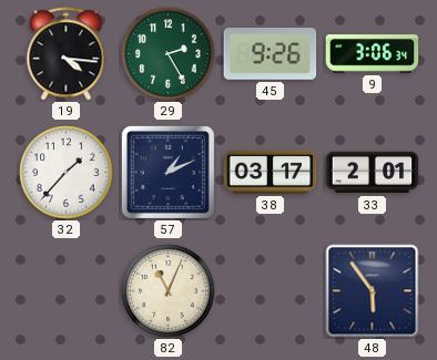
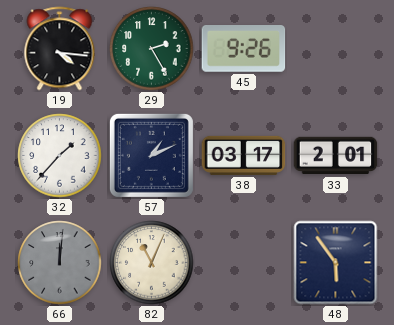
9: 3:06 -> none (373, 54)
66: none -> 12:01 (60, 263)
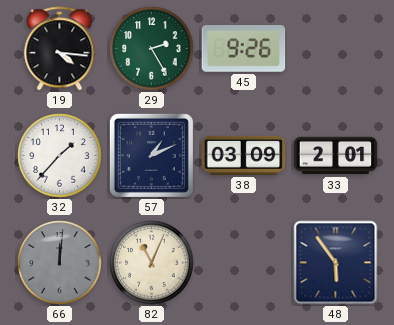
38: 03:17 -> 03:09 (244, 155)
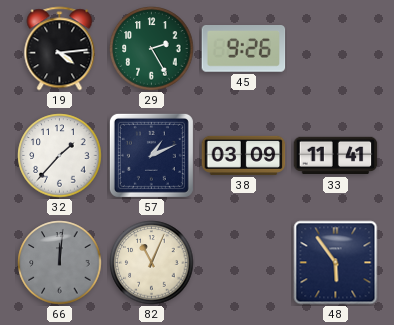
19: 4:16 -> 4:14 (60, 49)
33: 2:01 -> 11:41 (336, 156)
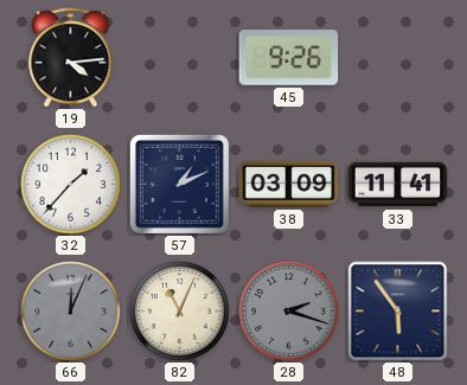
29: 2:25 -> none (152, 49)
66: 12:01 -> 12:04 (71, 312)
28: none -> 2:18 (289, 312)
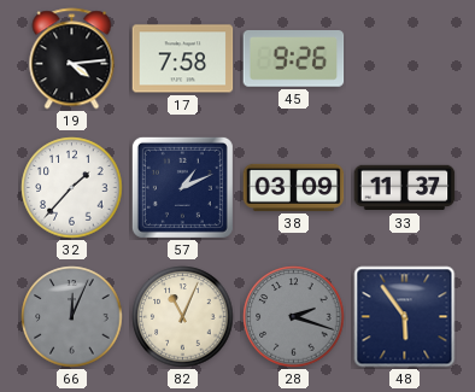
17: none -> 7:58 (183, 59)
33: 11:41 -> 11:37 (405, 188)
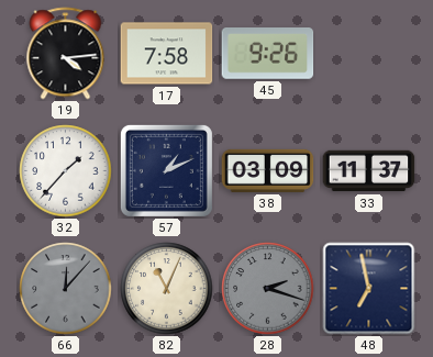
66: 12:04 -> 12:07 (66, 289)
48: 5:54 -> 6:58 (369, 289)
